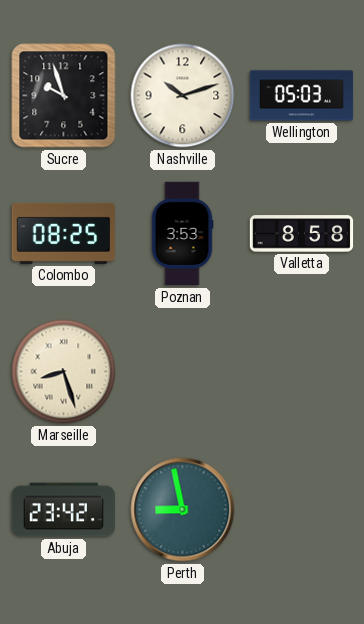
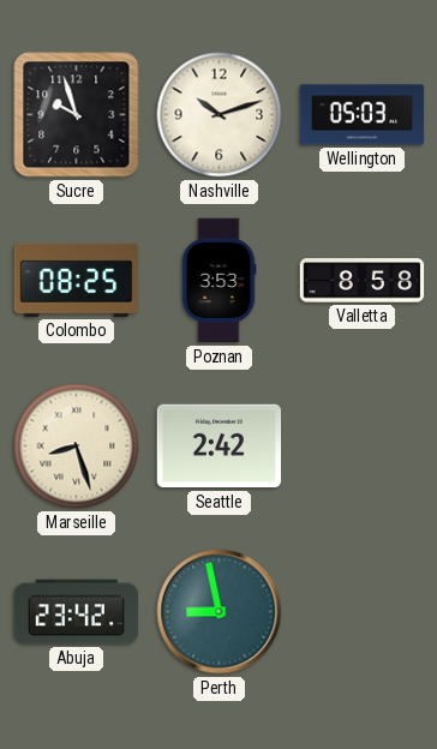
Seattle: none -> 2:42 (220, 447)
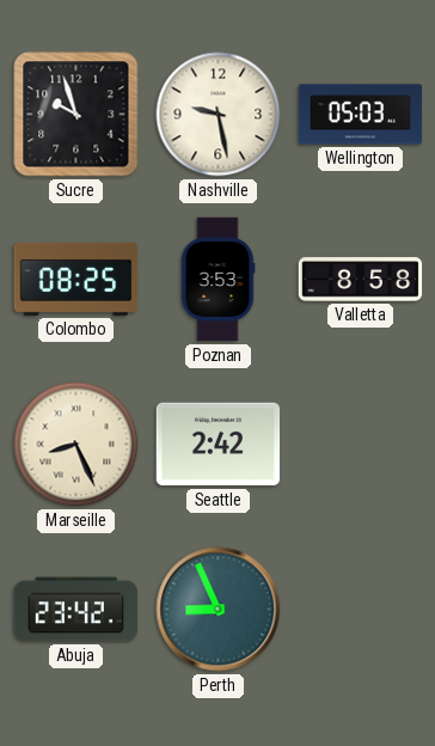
Nashville: 10:12 -> 9:28 (219, 115)
Marseille: 8:27 -> 8:26 (76, 445)
Perth: 8:58 -> 8:56 (219, 610)
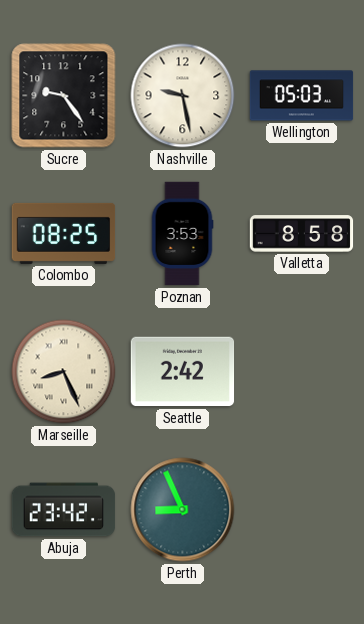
Sucre: 9:57 -> 9:24 (64, 96)
